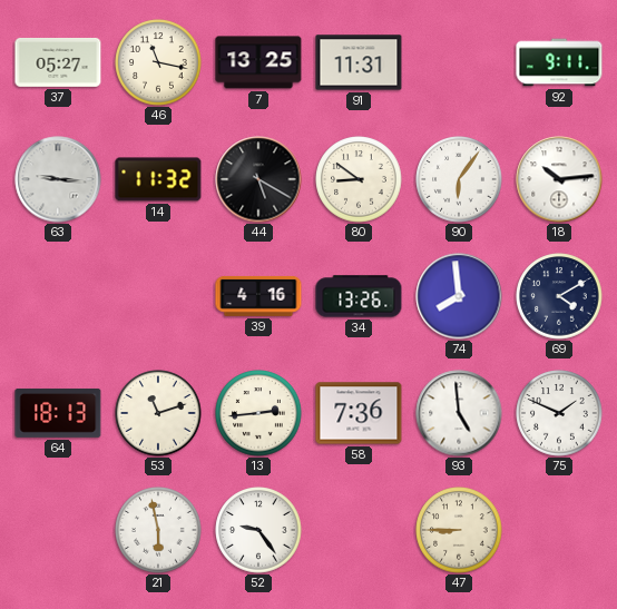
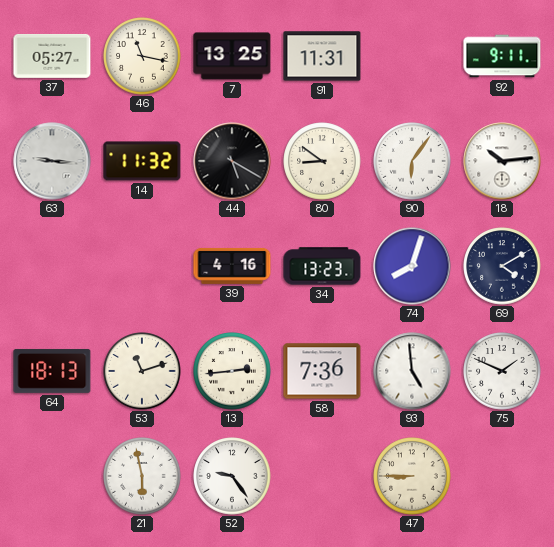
34: 13:26 -> 13:23 (322, 266)
74: 7:59 -> 8:03 (412, 266)
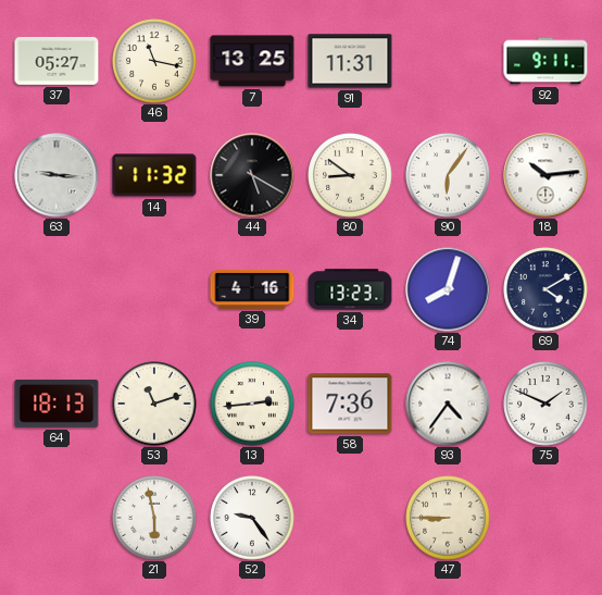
93: 4:59 -> 4:36 (448, 404)
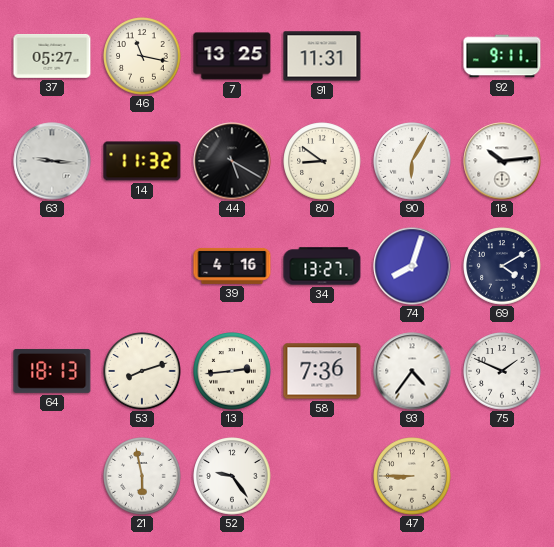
90: 6:06 -> 6:05 (412, 161)
34: 13:23 -> 13:27 (322, 266)
53: 11:12 -> 8:12 (142, 371)
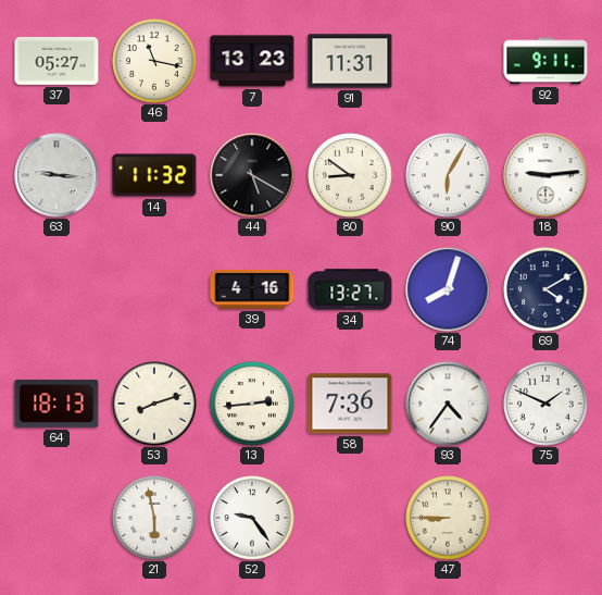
7: 13:25 -> 13:23 (252, 61)
18: 10:14 -> 9:14 (545, 175)
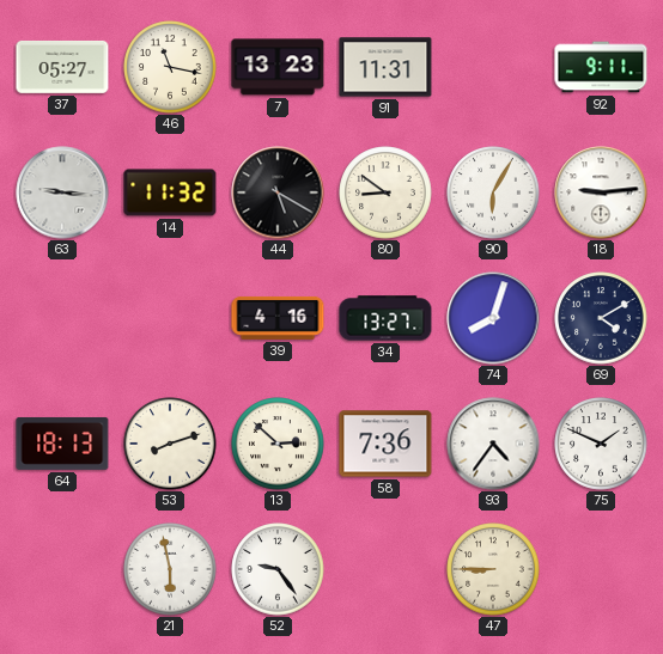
13: 2:44 -> 2:52 (278, 444)
